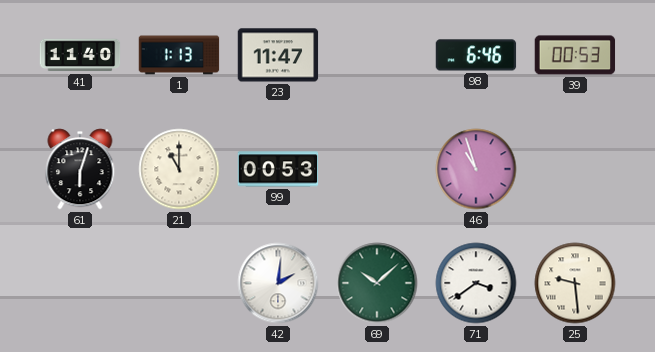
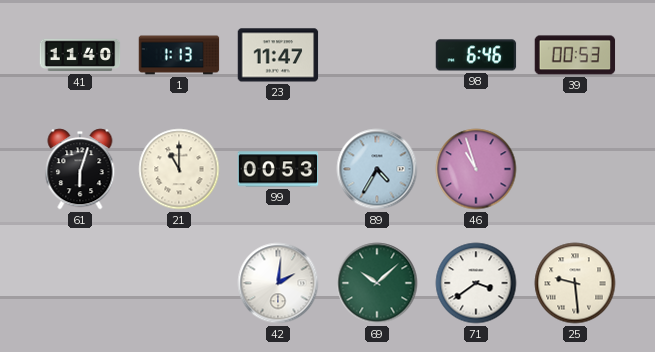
89: none -> 4:35 (377, 169)
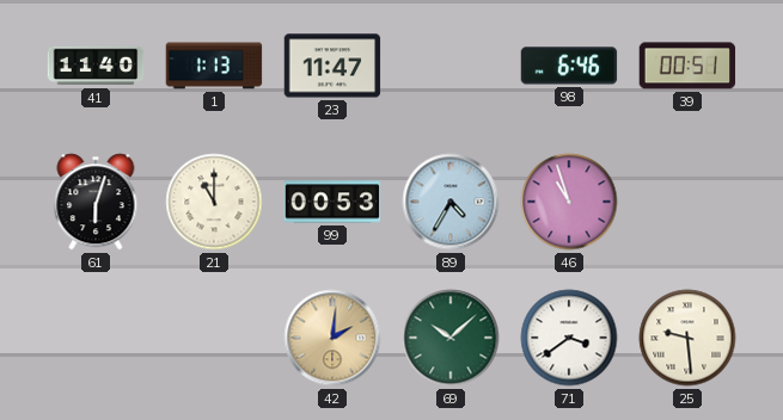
39: 00:53 -> 00:51 (687, 66)
42 dial: white -> champagne (332, 338)
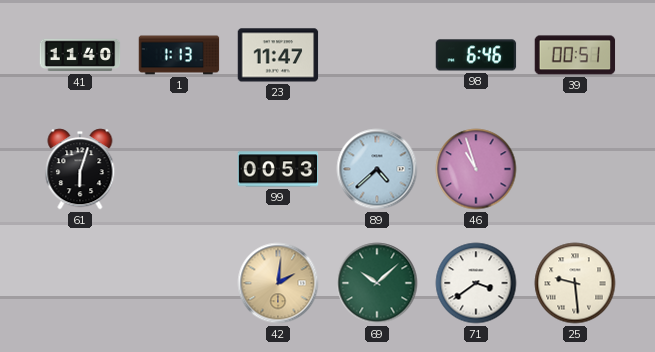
21: 11:00 -> none (214, 202)
89: 4:35 -> 4:38 (377, 169)
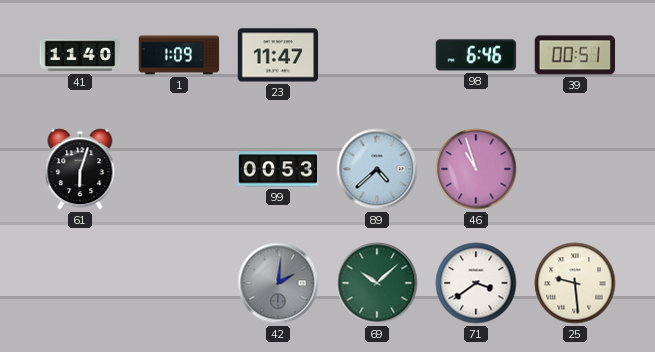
1: 1:13 -> 1:09 (179, 55)
42 dial: champagne -> grey (278, 283)
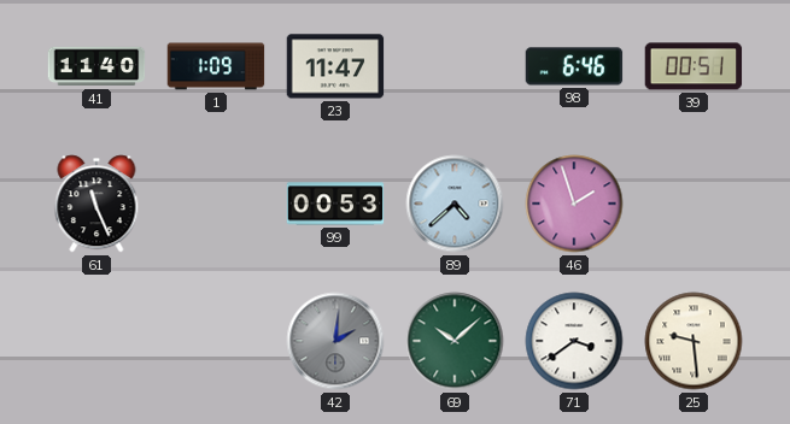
61: 6:03 -> 11:26 (96, 204)
46: 10:57 -> 1:57 (574, 204)
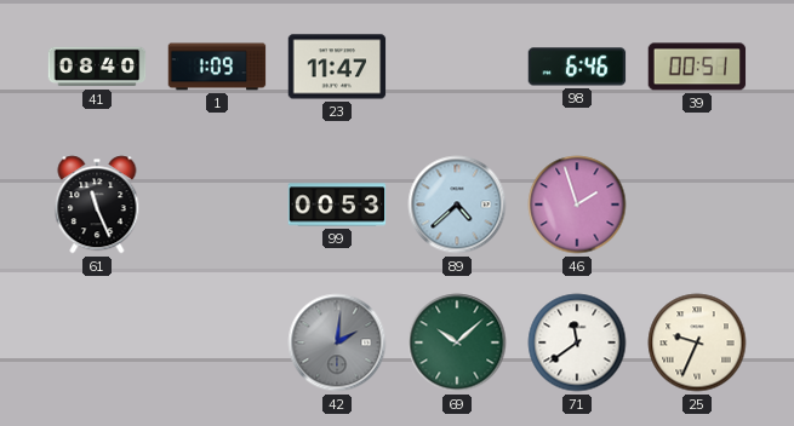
41: 11:40 -> 08:40 (97, 67)
71: 3:39 -> 11:39 (577, 342)
25: 9:29 -> 9:34 (697, 342)
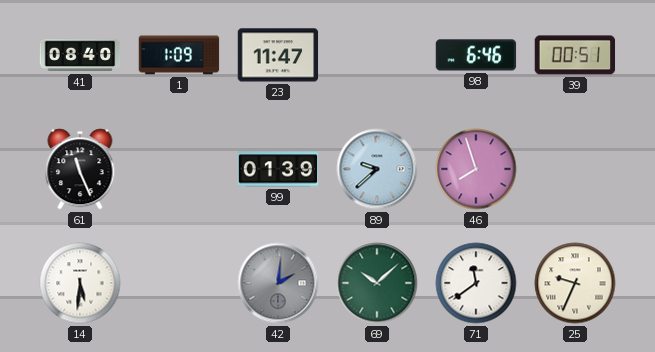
99: 00:53 -> 01:39 (278, 169)
89: 4:38 -> 9:38 (377, 169)
46: 1:57 -> 7:57 (476, 169)
14: none -> 5:31 (80, 283)
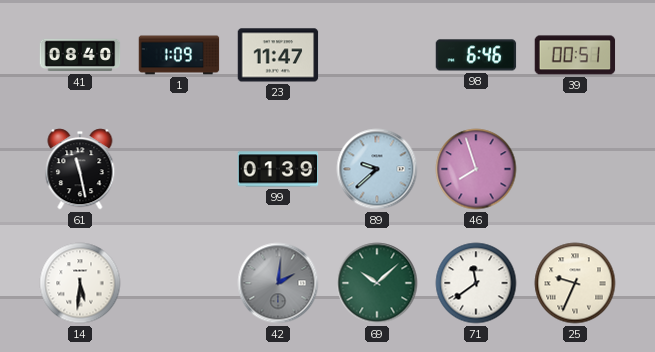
61: 11:26 -> 11:28 (80, 169)
